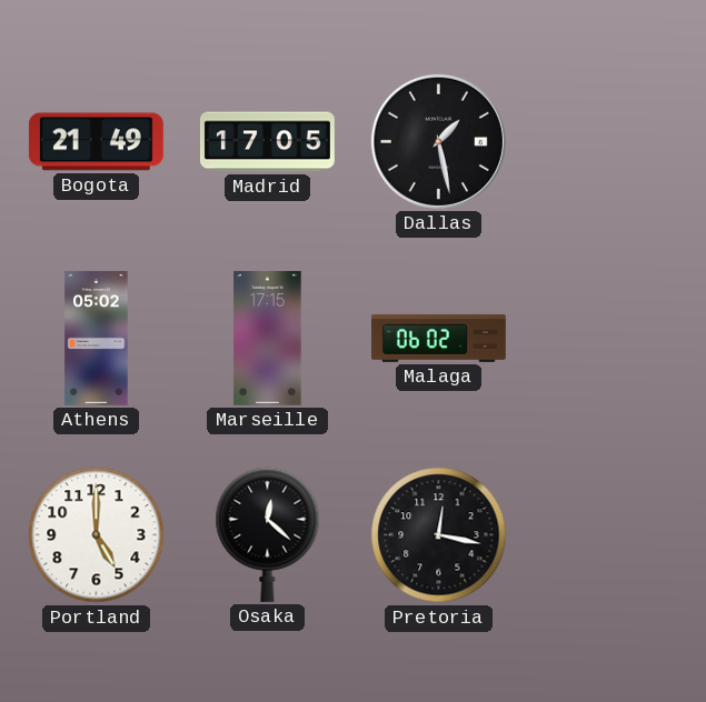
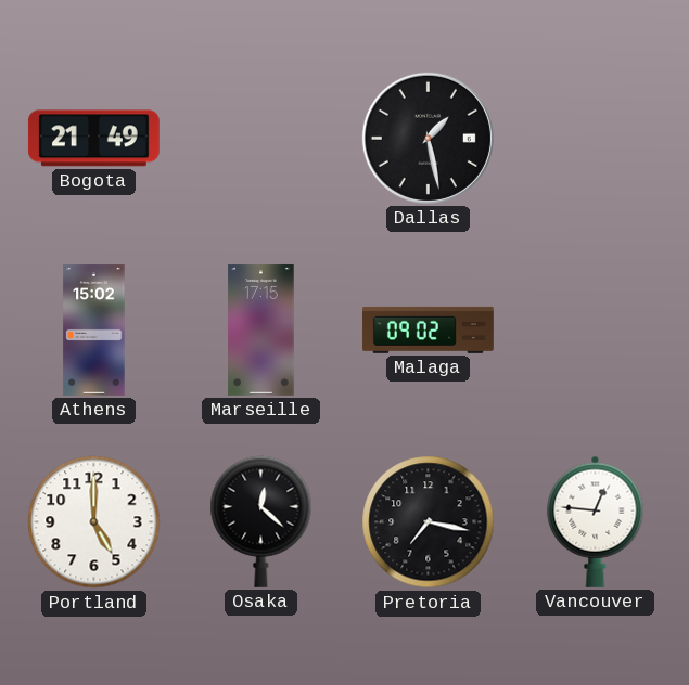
Madrid: 17:05 -> none (267, 142)
Athens: 05:02 -> 15:02 (94, 329)
Malaga: 06:02 -> 09:02 (428, 329)
Pretoria: 12:17 -> 7:17 (429, 522)
Vancouver: none -> 12:46 (596, 521)
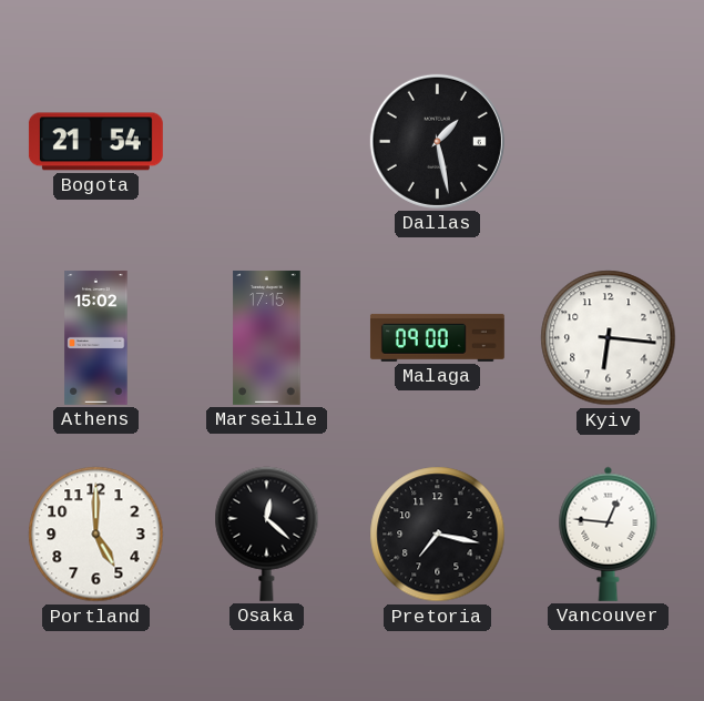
Bogota: 21:49 -> 21:54 (95, 142)
Malaga: 09:02 -> 09:00 (437, 337)
Kyiv: none -> 6:16 (609, 338)
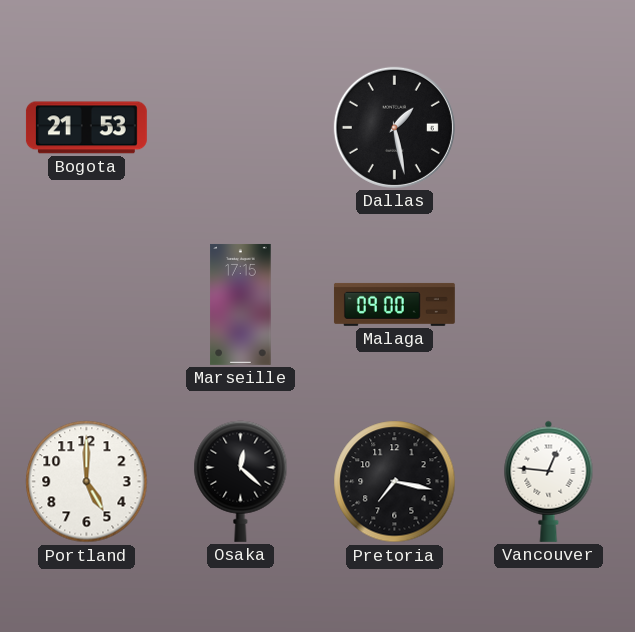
Bogota: 21:54 -> 21:53 (86, 128)
Athens: 15:02 -> none (96, 337)
Kyiv: 6:16 -> none (609, 338)
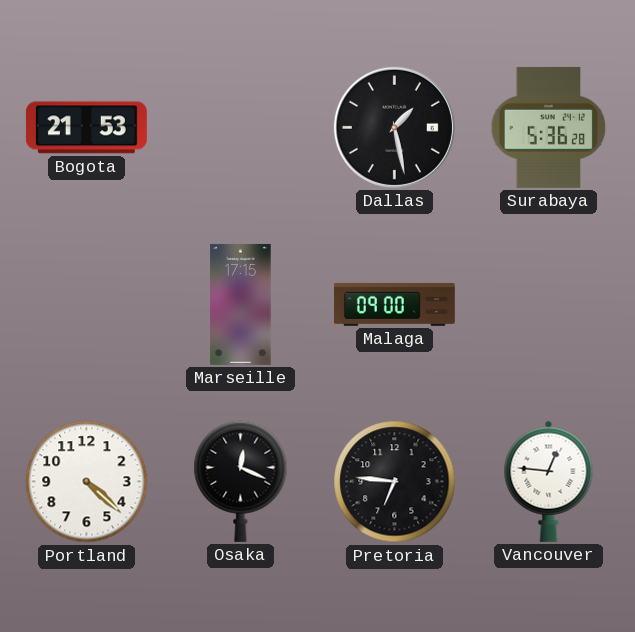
Surabaya: none -> 5:36 (549, 127)
Portland: 5:00 -> 4:22 (87, 482)
Osaka: 12:22 -> 12:19 (241, 481)
Pretoria: 7:17 -> 6:46 (395, 482)
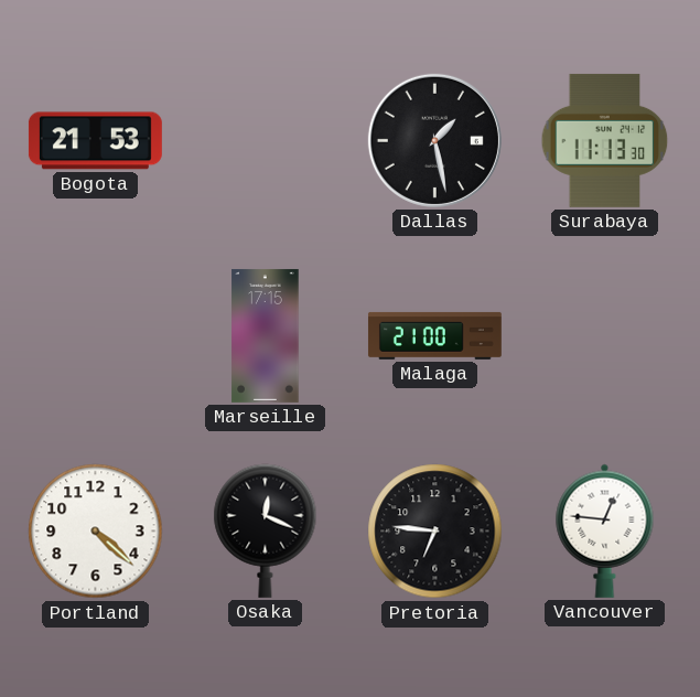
Surabaya: 5:36 -> 11:13 (605, 140)
Malaga: 09:00 -> 21:00 (434, 335)
